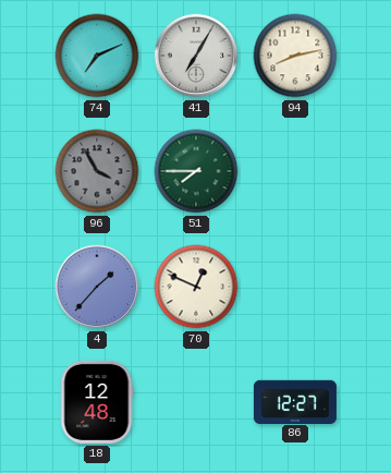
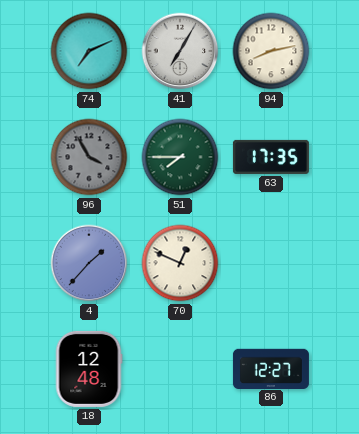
63: none -> 17:35 (271, 157)
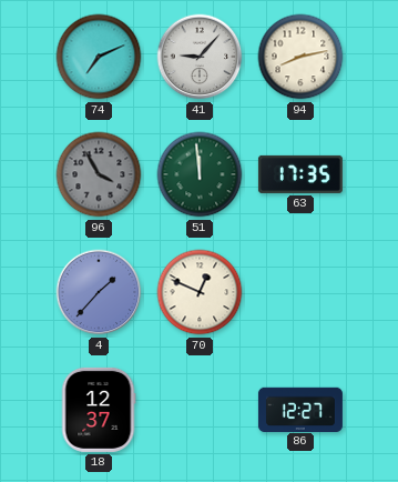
41: 7:05 -> 9:07 (200, 57)
51: 7:45 -> 11:59 (200, 174)
18: 12:48 -> 12:37 (99, 410)
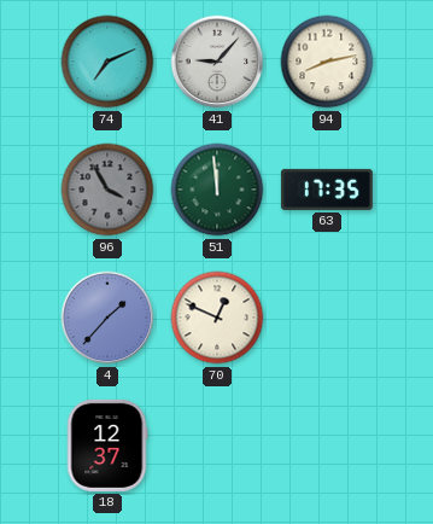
86: 12:27 -> none (300, 409)
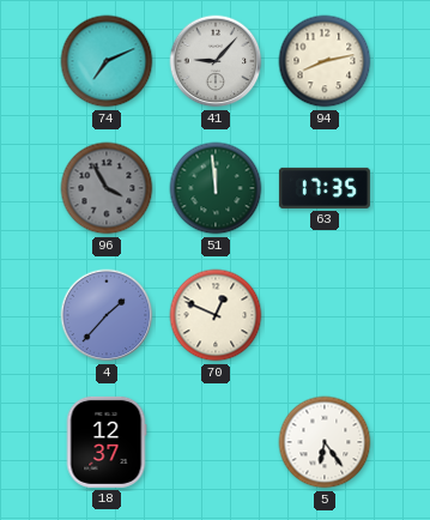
5: none -> 6:24 (325, 442)
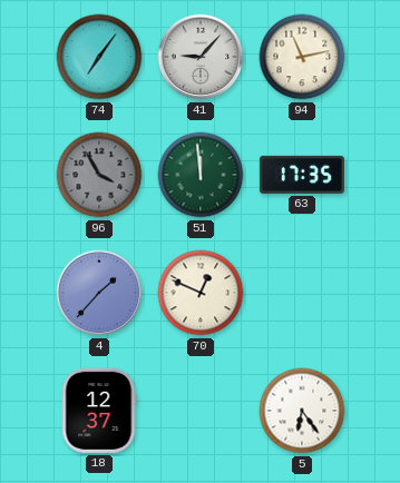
74: 7:11 -> 7:06 (99, 57)
94: 8:13 -> 11:13 (302, 57)
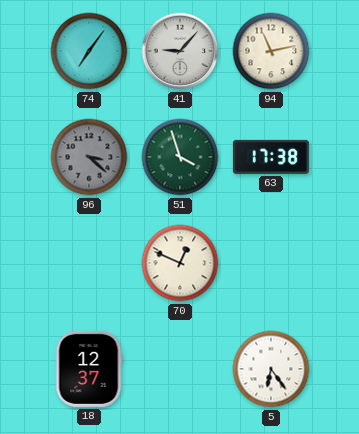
96: 3:55 -> 3:22 (89, 157)
51: 11:59 -> 3:57 (180, 157)
63: 17:35 -> 17:38 (271, 157)
4: 1:37 -> none (99, 293)
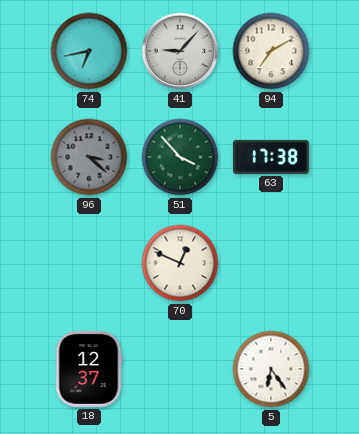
74: 7:06 -> 6:43 (89, 51)
94: 11:13 -> 7:10 (271, 51)
51: 3:57 -> 3:53 (180, 157)
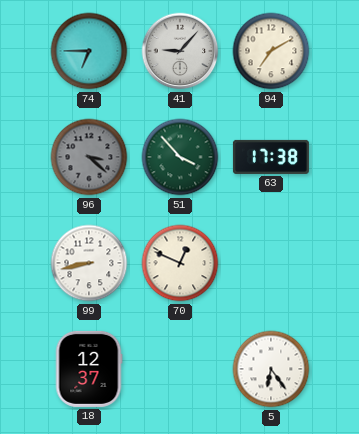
74: 6:43 -> 6:45 (89, 51)
99: none -> 8:43 (89, 263)
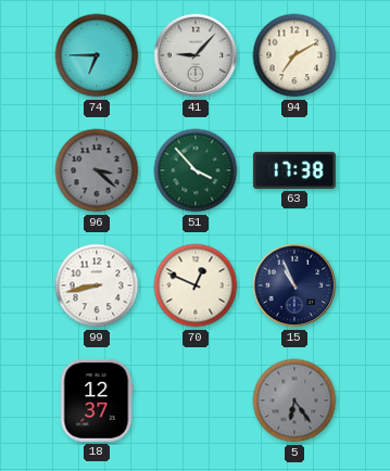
15: none -> 10:56 (294, 285)
5 dial: white -> grey (294, 400)
